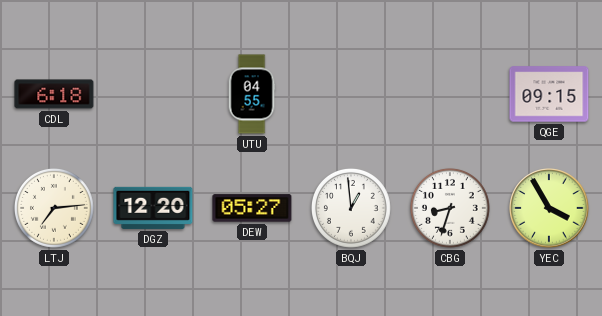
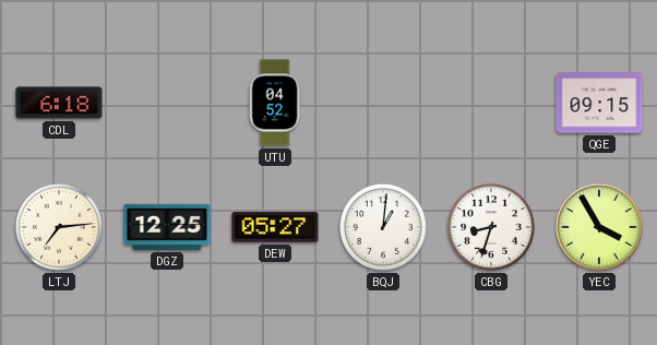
UTU: 04:55 -> 04:52 (275, 103)
DGZ: 12:20 -> 12:25 (167, 227)
BQJ: 12:59 -> 1:01 (383, 227)
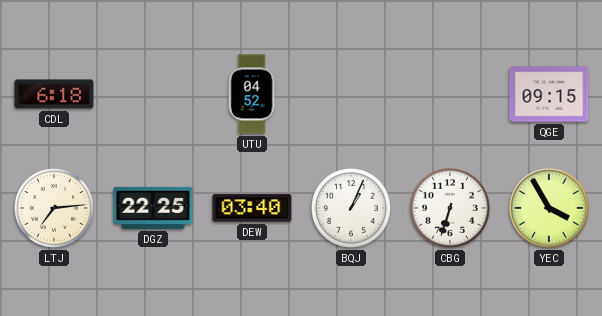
DGZ: 12:25 -> 22:25 (153, 208)
DEW: 05:27 -> 03:40 (252, 208)
BQJ: 1:01 -> 1:04 (351, 208)
CBG: 8:33 -> 6:33 (450, 208)
